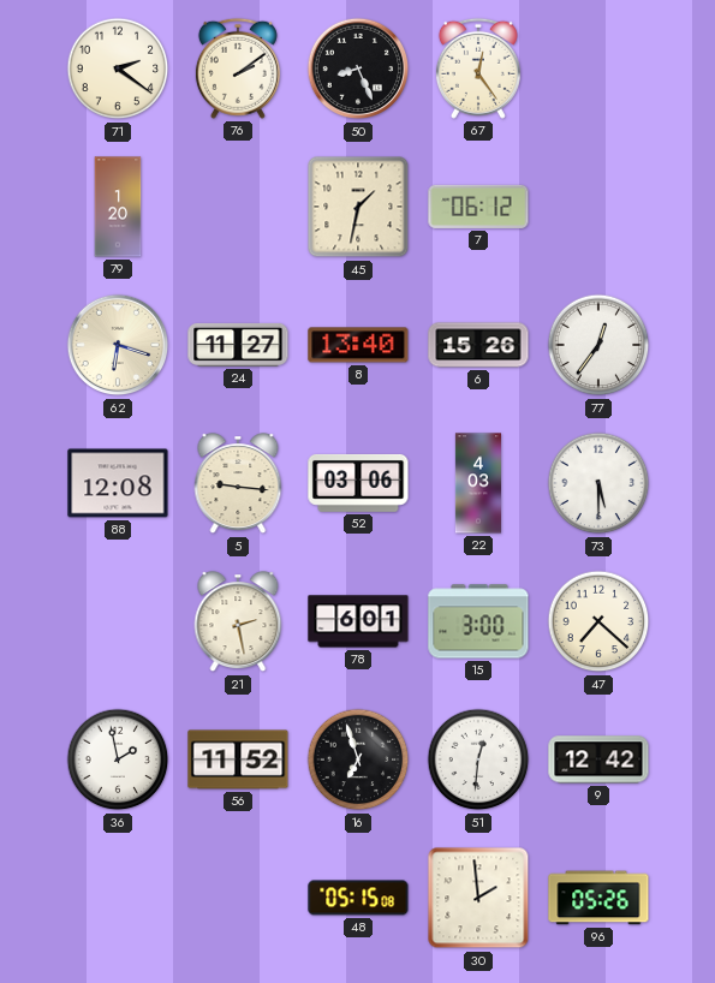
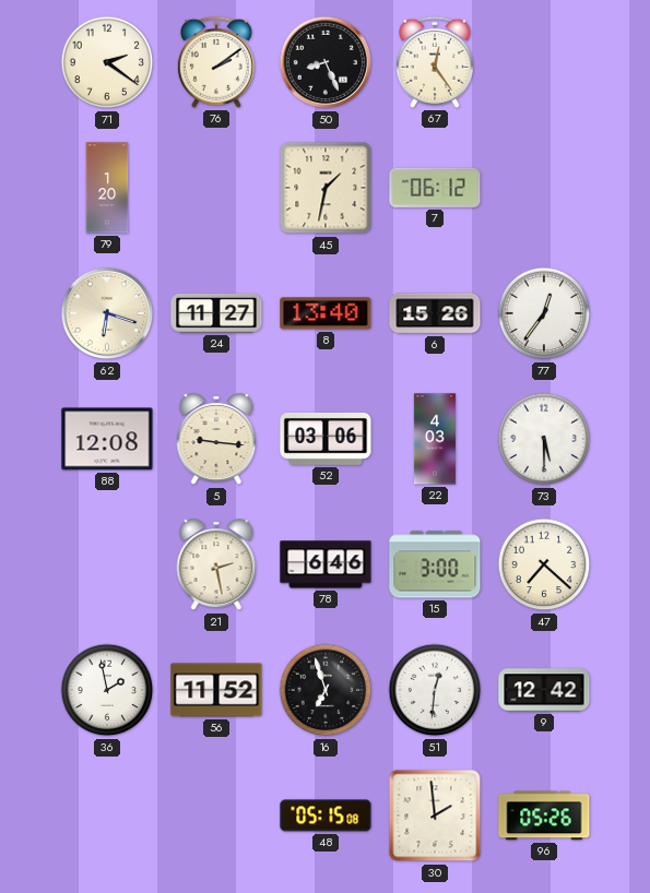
78: 6:01 -> 6:46 (326, 564)
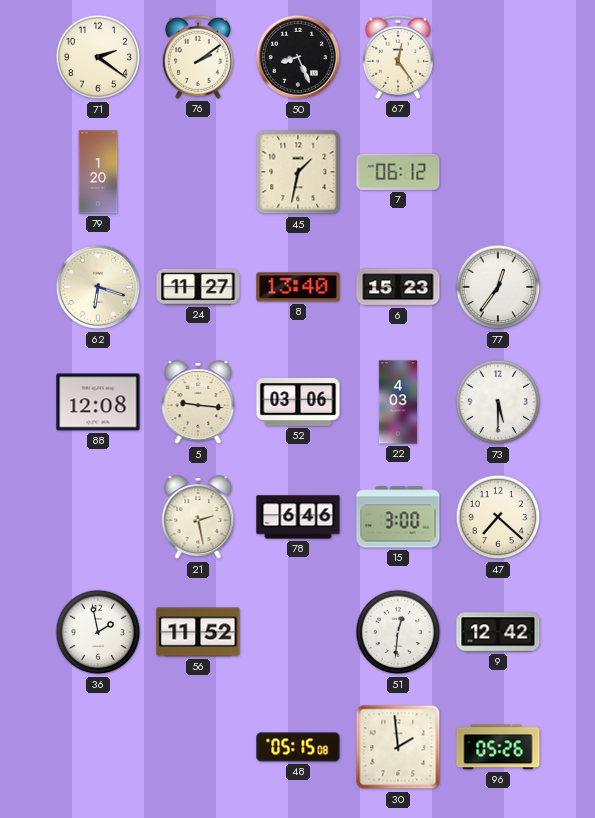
6: 15:26 -> 15:23 (398, 287)
16: 6:57 -> none (326, 690)
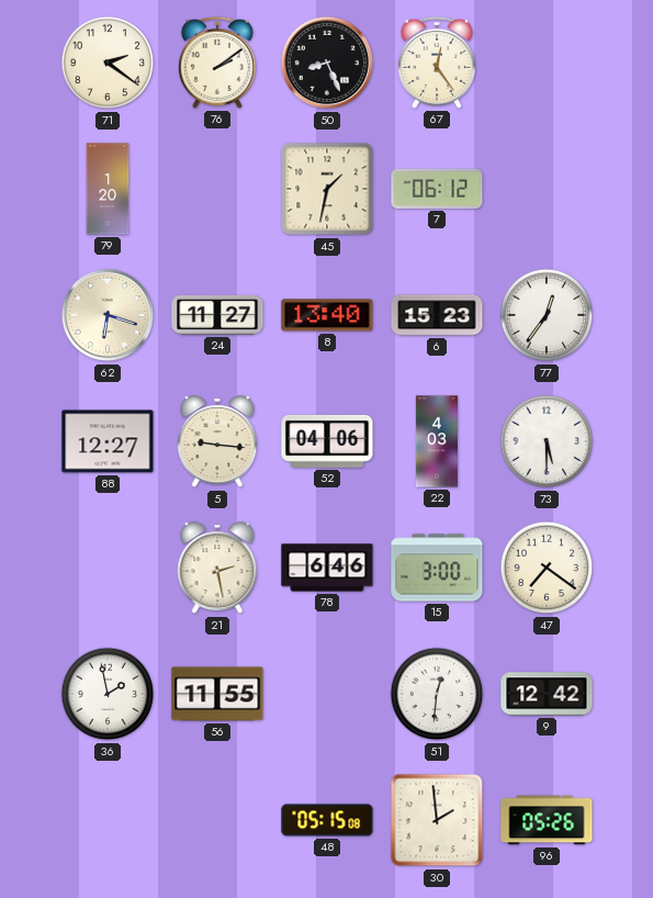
88: 12:08 -> 12:27 (108, 441)
52: 03:06 -> 04:06 (327, 441)
47: 7:22 -> 7:21 (547, 568)
56: 11:52 -> 11:55 (217, 694)
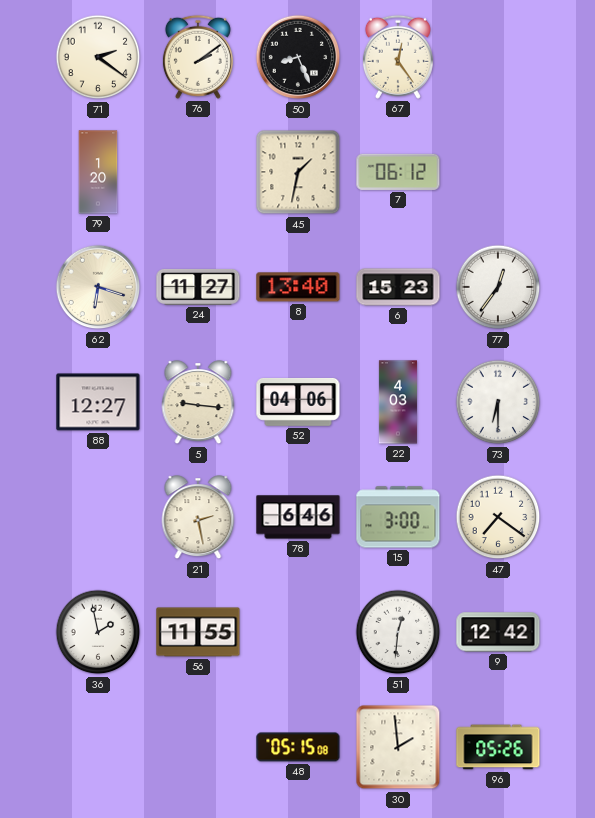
73: 5:30 -> 6:30 (498, 402)
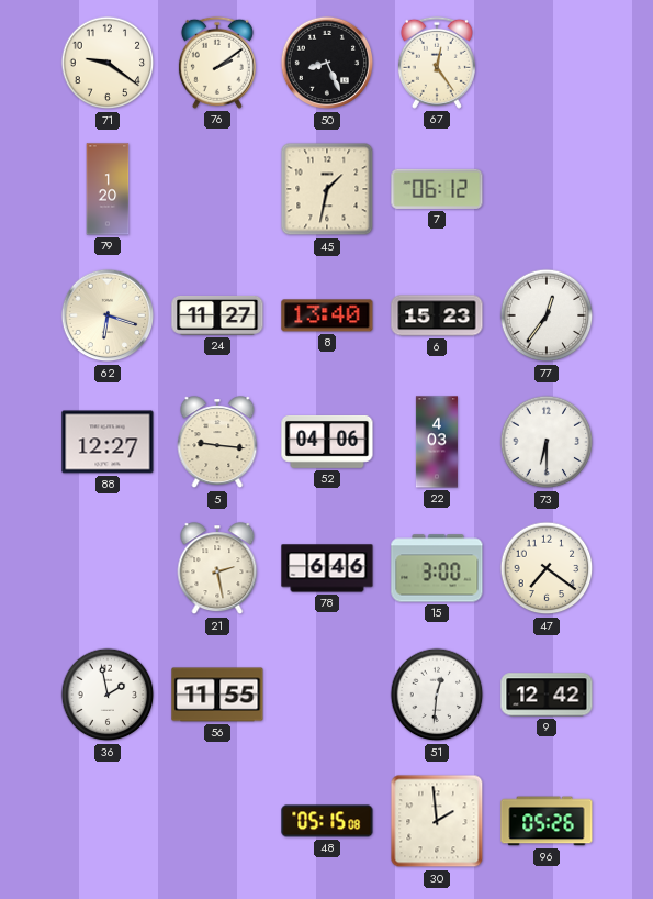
71: 2:21 -> 9:21 (108, 63)
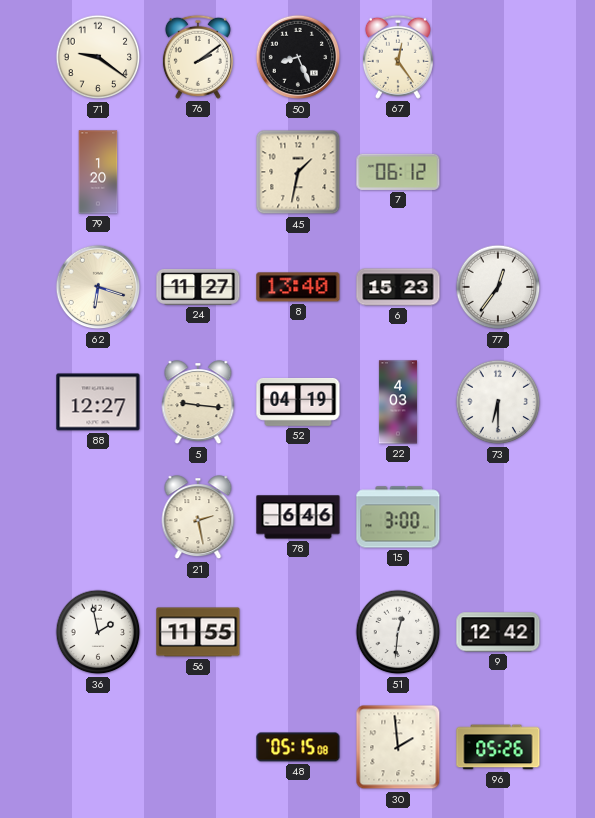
52: 04:06 -> 04:19 (298, 402)
47: 7:21 -> none (547, 568)
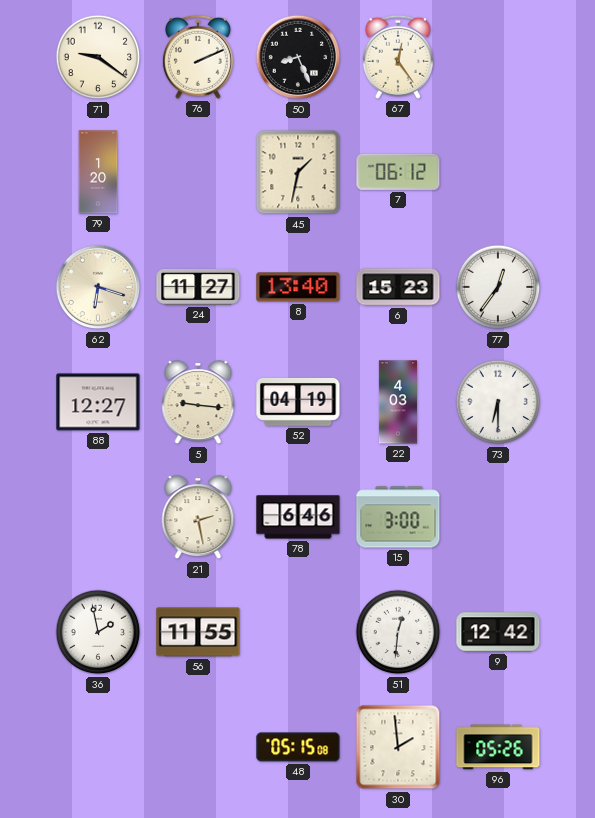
76: 2:09 -> 2:11 (198, 57)
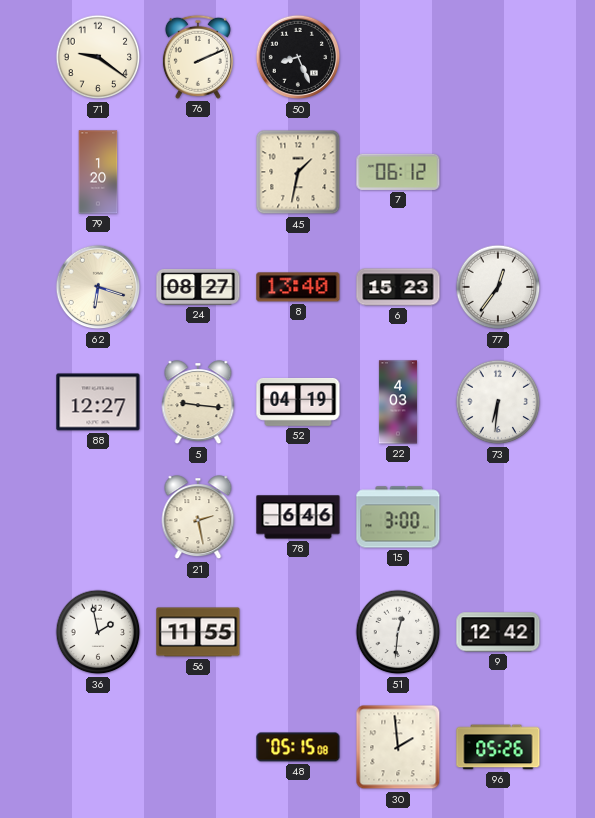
67: 12:24 -> none (398, 57)
24: 11:27 -> 08:27 (198, 287)
73: 6:30 -> 6:31 (498, 402)
